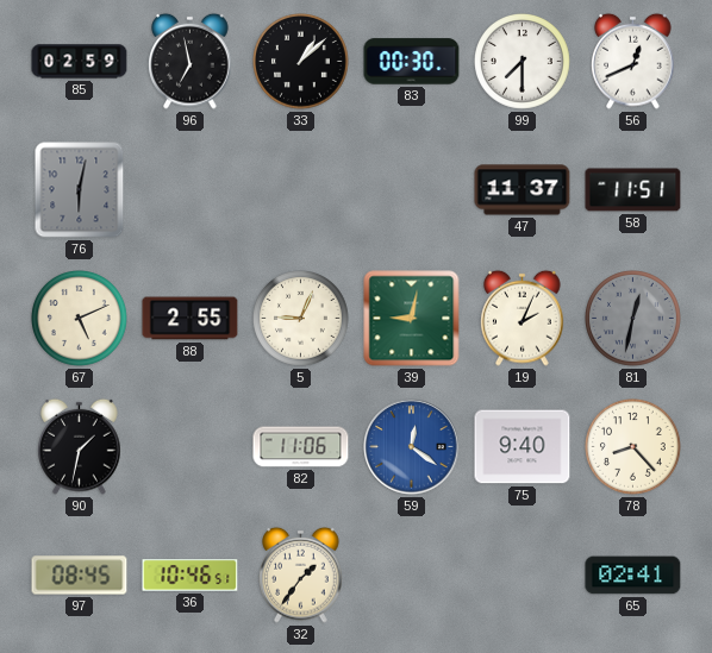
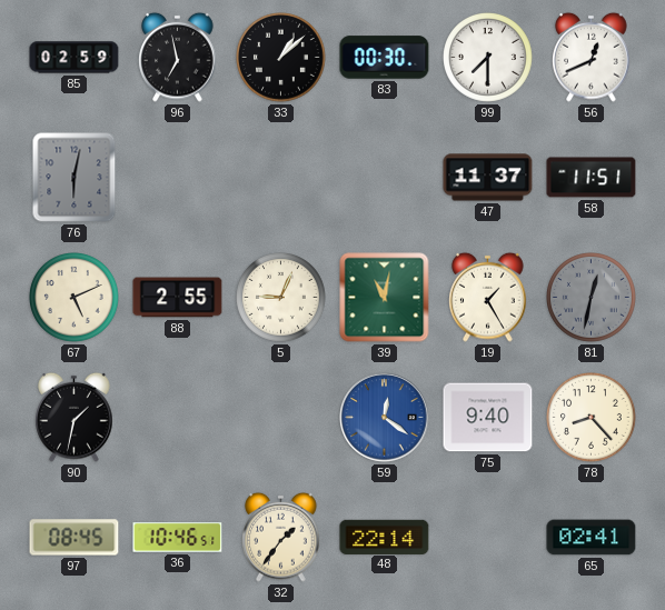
39: 9:02 -> 11:02 (385, 298)
19: 2:04 -> 1:25 (488, 297)
82: 11:06 -> none (301, 447)
48: none -> 22:14 (385, 537)
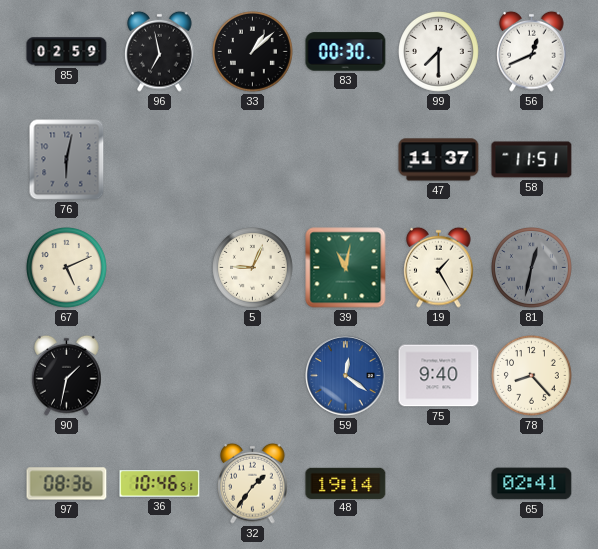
88: 2:55 -> none (178, 298)
97: 08:45 -> 08:36 (67, 484)
48: 22:14 -> 19:14 (346, 483)
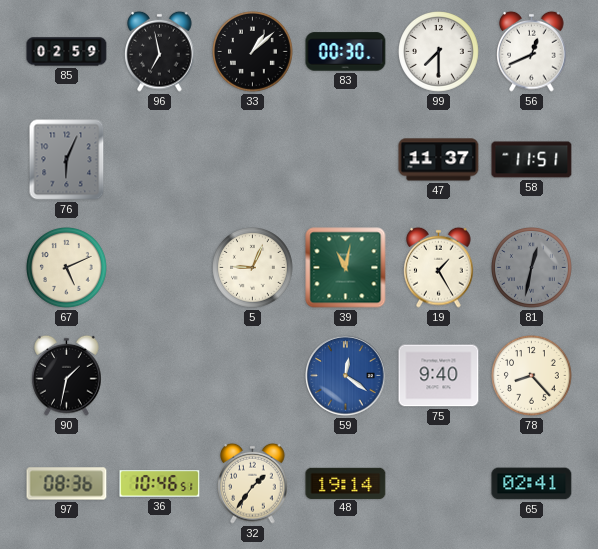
76: 6:02 -> 6:04 (67, 160)
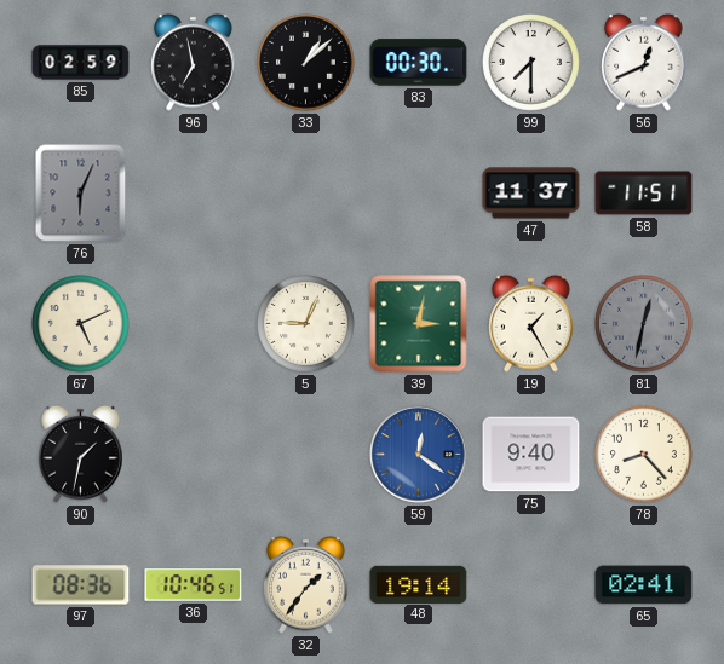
39: 11:02 -> 3:02 (419, 324)
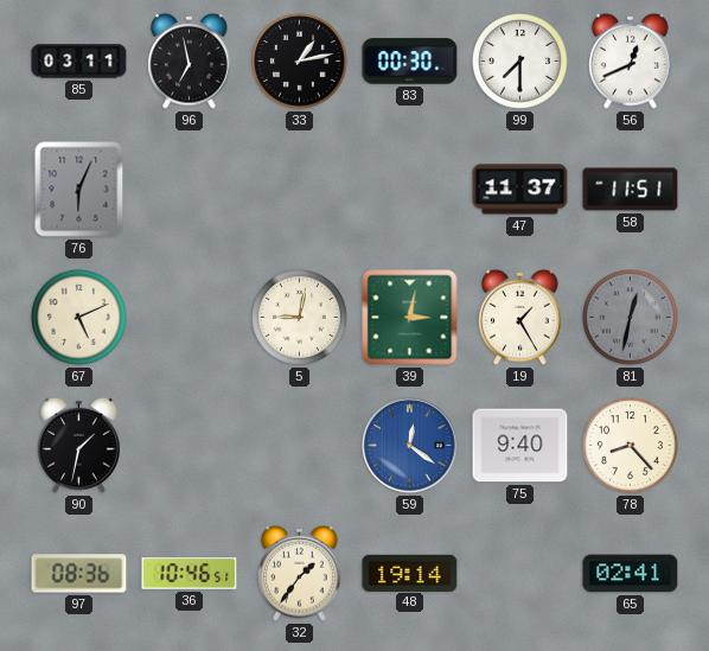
85: 02:59 -> 03:11 (79, 62)
33: 1:08 -> 1:13 (300, 62)
5: 9:04 -> 9:02 (300, 318)
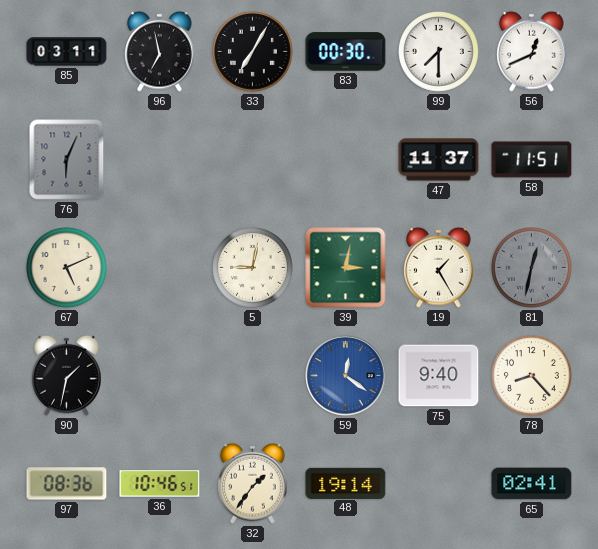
33: 1:13 -> 7:05 (253, 52)
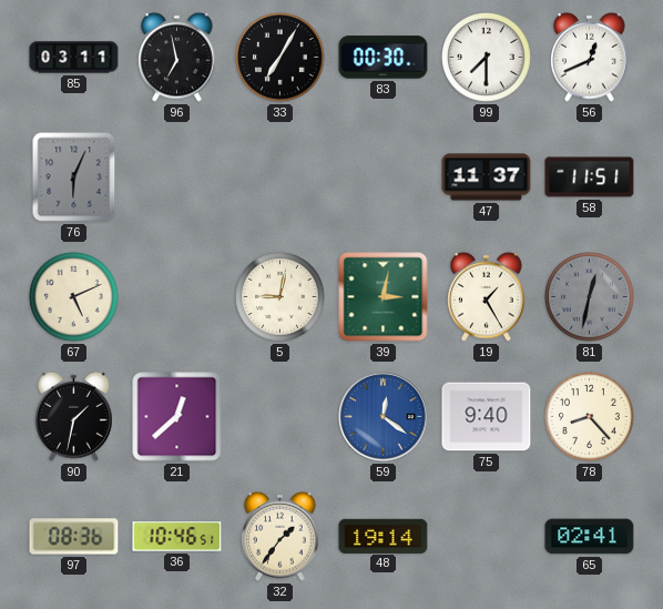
21: none -> 12:38 (177, 417)
